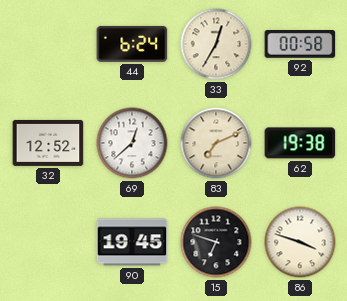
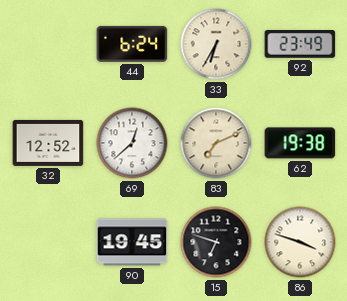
33: 12:35 -> 6:35 (216, 44)
92: 00:58 -> 23:49 (300, 45)
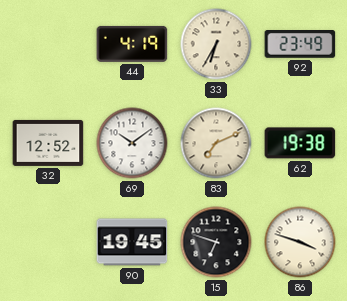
44: 6:24 -> 4:19 (132, 44)
69: 12:38 -> 10:09 (132, 143)
